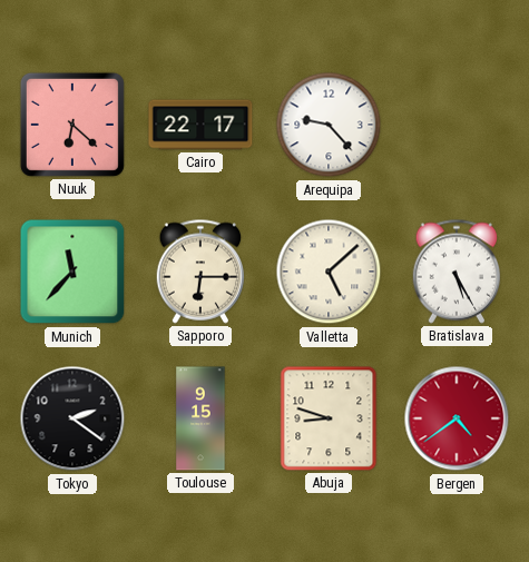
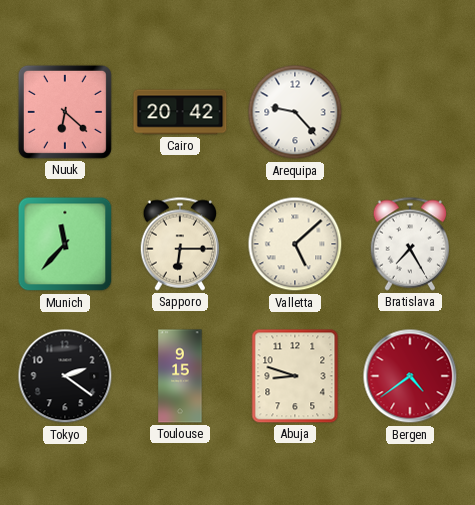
Cairo: 22:17 -> 20:42 (180, 112)
Bratislava: 5:25 -> 7:25 (410, 244)
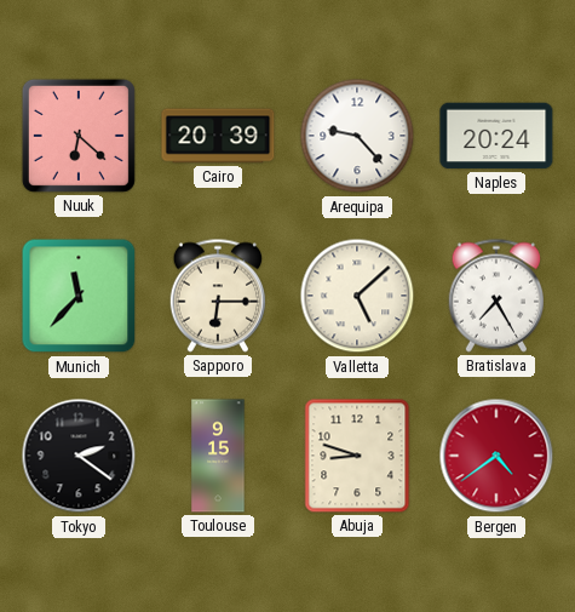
Cairo: 20:42 -> 20:39 (218, 136)
Naples: none -> 20:24 (496, 136)
